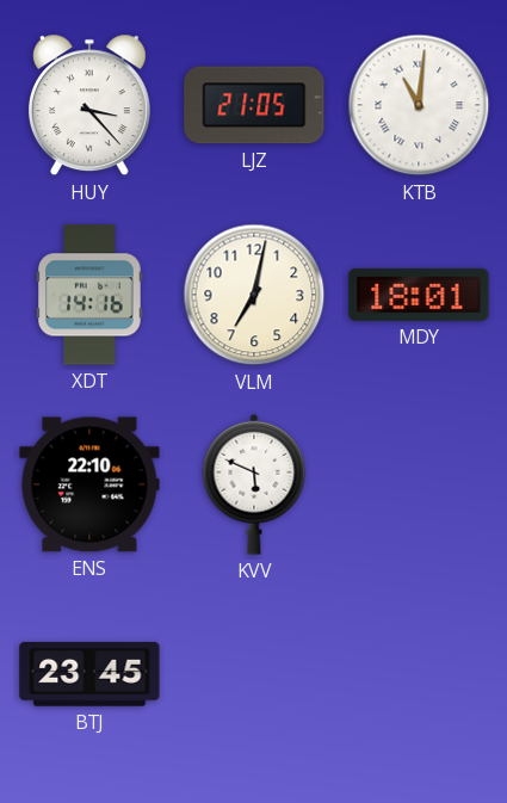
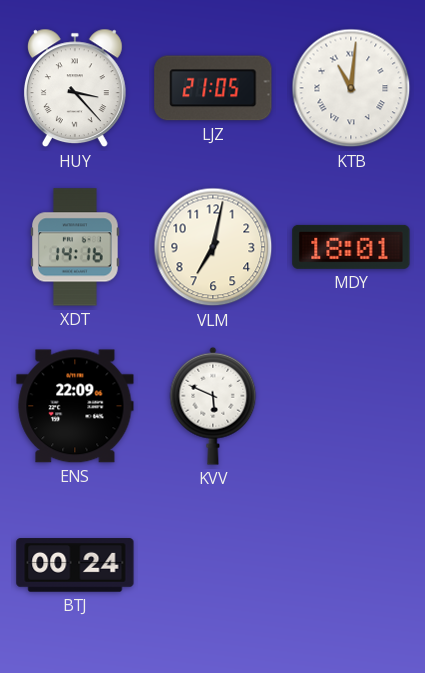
ENS: 22:10 -> 22:09 (75, 406)
BTJ: 23:45 -> 00:24 (75, 565)
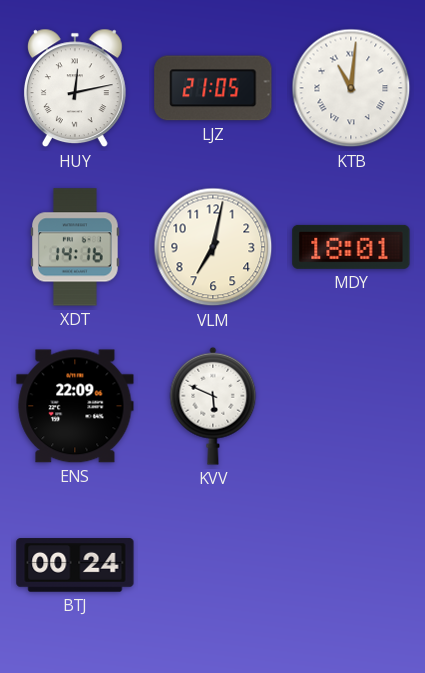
HUY: 3:23 -> 12:13 (75, 88)
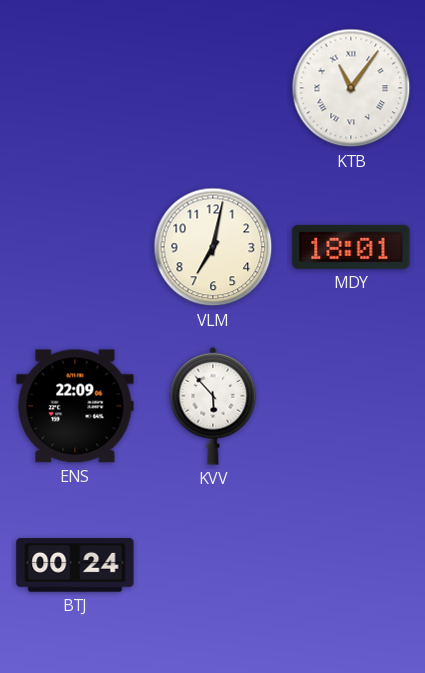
HUY: 12:13 -> none (75, 88)
LJZ: 21:05 -> none (213, 88)
KTB: 11:01 -> 11:06 (351, 88)
XDT: 14:16 -> none (76, 247)
KVV: 5:49 -> 5:53 (213, 406)
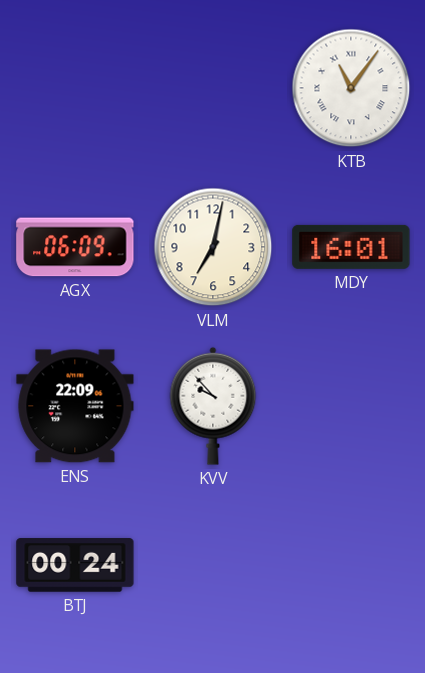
AGX: none -> 06:09 (75, 247)
MDY: 18:01 -> 16:01 (351, 247)
KVV: 5:53 -> 9:53 (213, 406)
